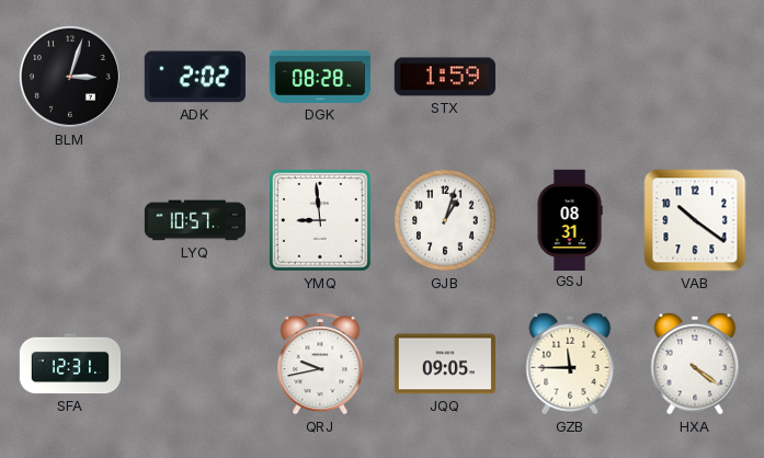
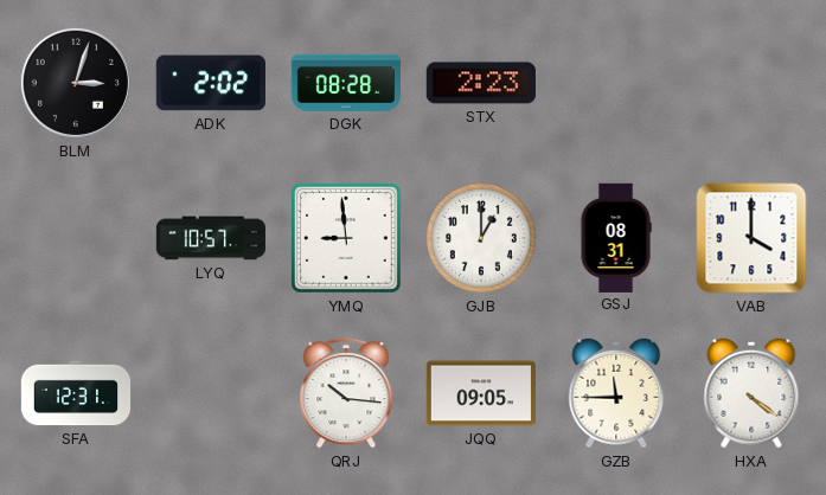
STX: 1:59 -> 2:23 (480, 83)
GJB: 1:03 -> 1:00 (481, 238)
VAB: 10:21 -> 4:00 (751, 238)
QRJ: 9:43 -> 10:16 (346, 393)
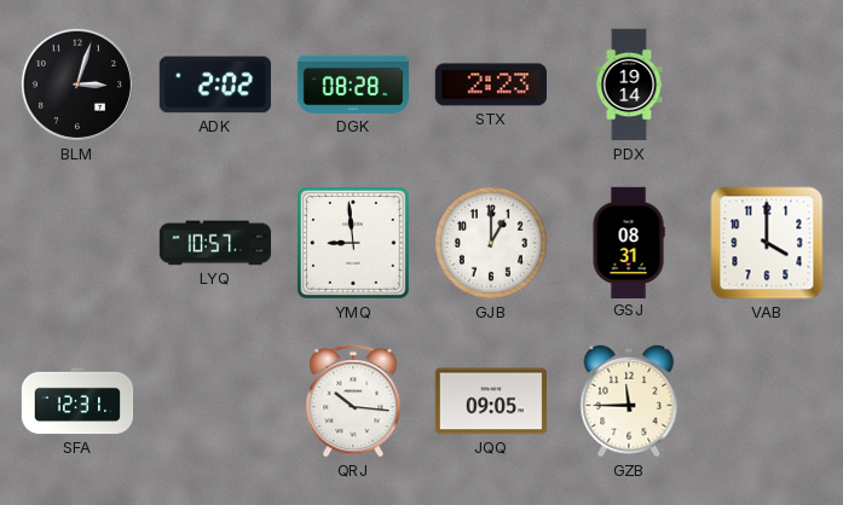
PDX: none -> 19:14 (629, 85)
HXA: 4:21 -> none (751, 393)
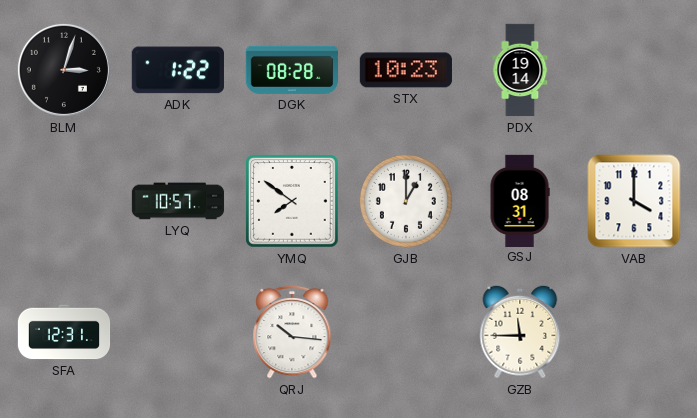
ADK: 2:02 -> 1:22 (178, 70)
STX: 2:23 -> 10:23 (405, 70)
YMQ: 8:59 -> 7:51 (292, 201)
JQQ: 09:05 -> none (490, 401)
